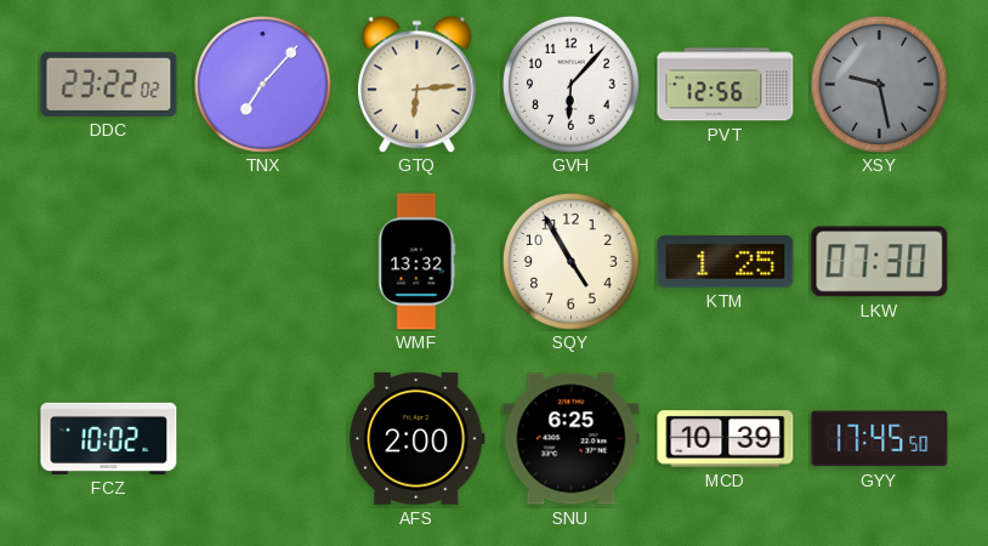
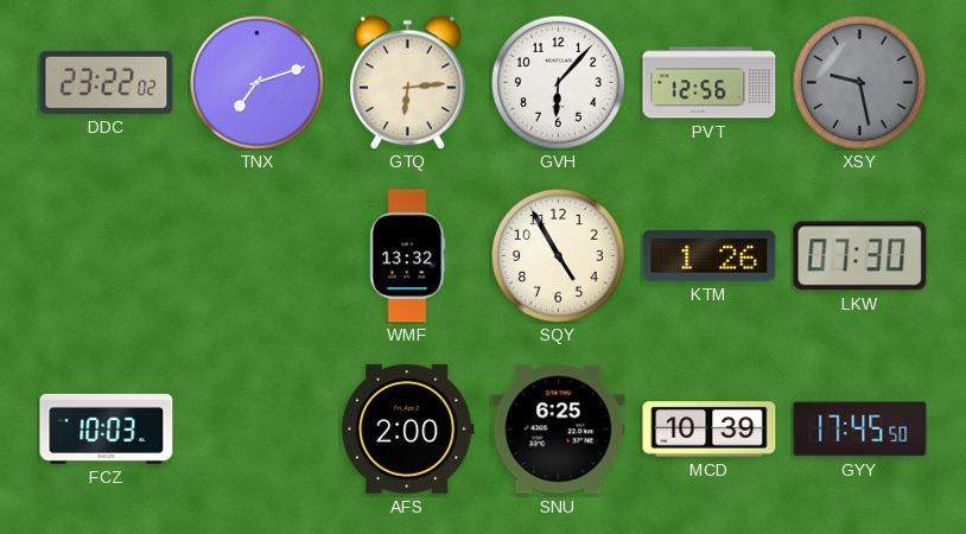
TNX: 7:07 -> 7:12 (256, 82)
KTM: 1:25 -> 1:26 (710, 256)
FCZ: 10:02 -> 10:03 (107, 428)
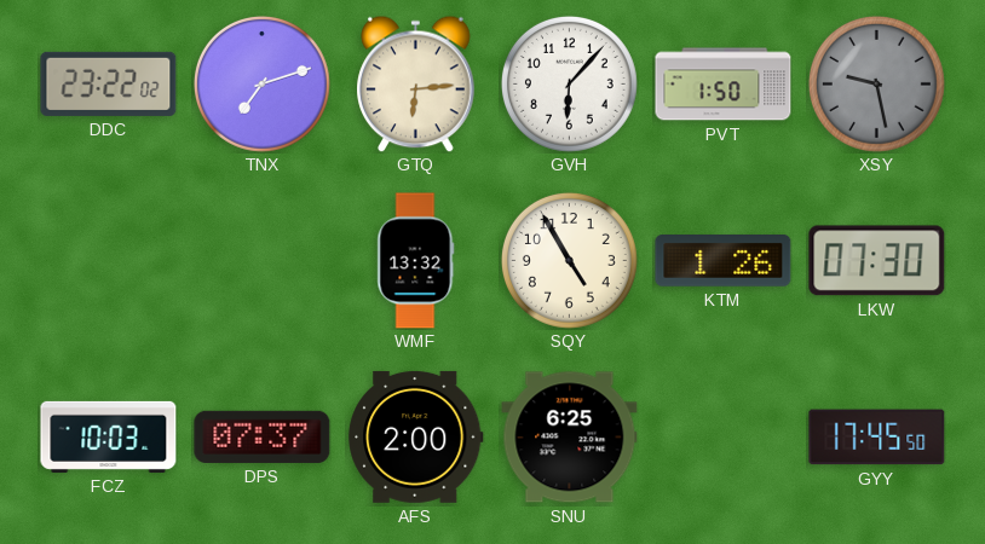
PVT: 12:56 -> 1:50 (724, 85)
DPS: none -> 07:37 (263, 436)
MCD: 10:39 -> none (710, 430)
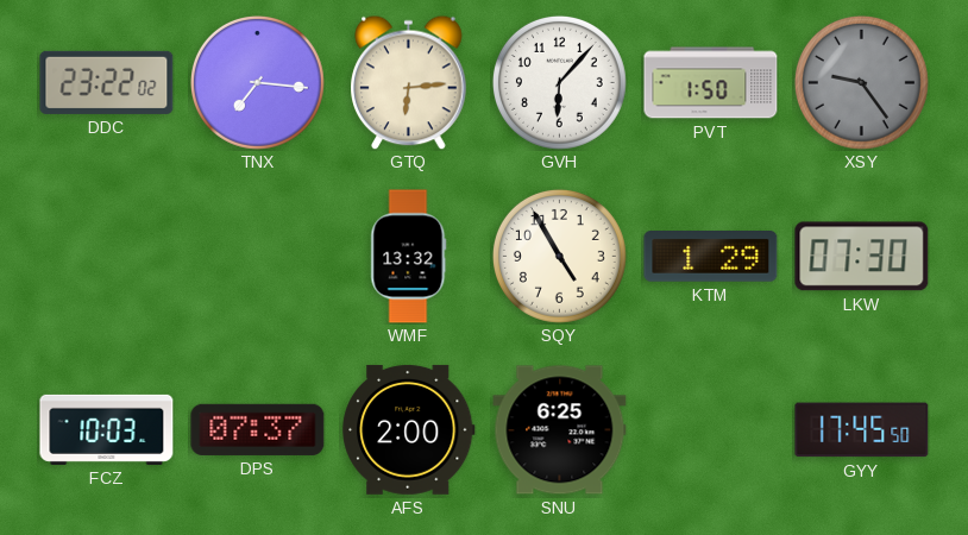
TNX: 7:12 -> 7:16 (257, 82)
XSY: 9:28 -> 9:24 (861, 82)
KTM: 1:26 -> 1:29 (711, 257)
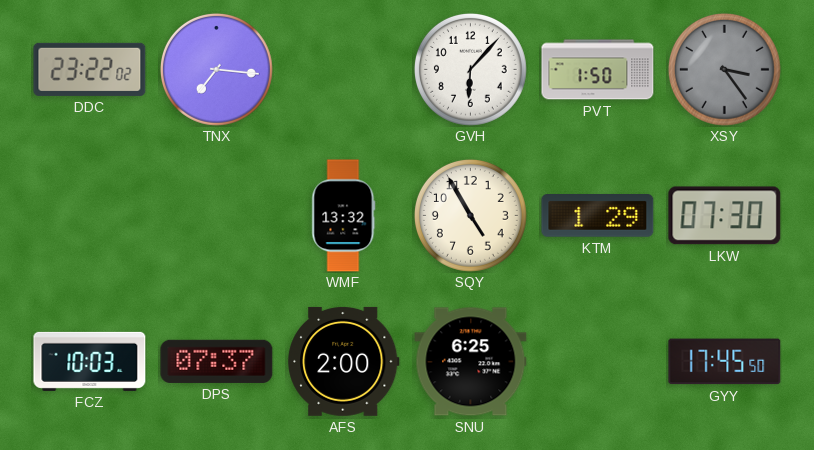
GTQ: 6:14 -> none (409, 82)
XSY: 9:24 -> 3:24 (724, 69)
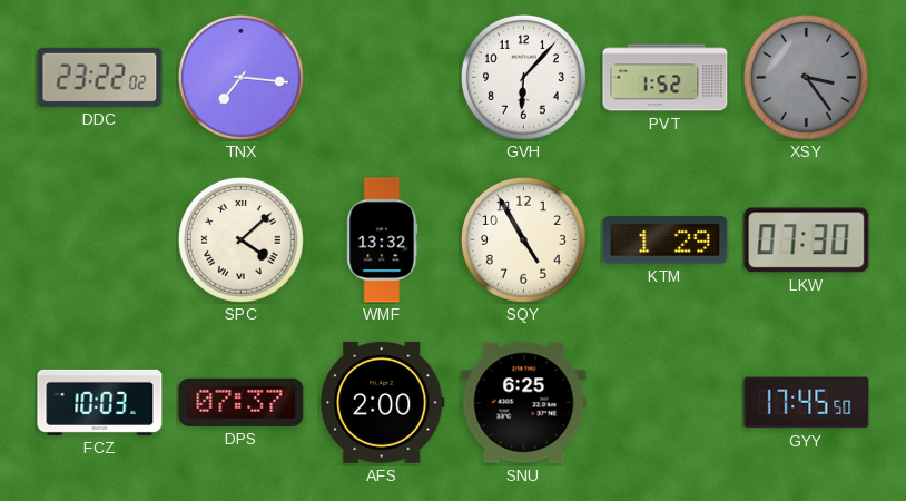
PVT: 1:50 -> 1:52 (666, 78)
SPC: none -> 4:08 (240, 239)
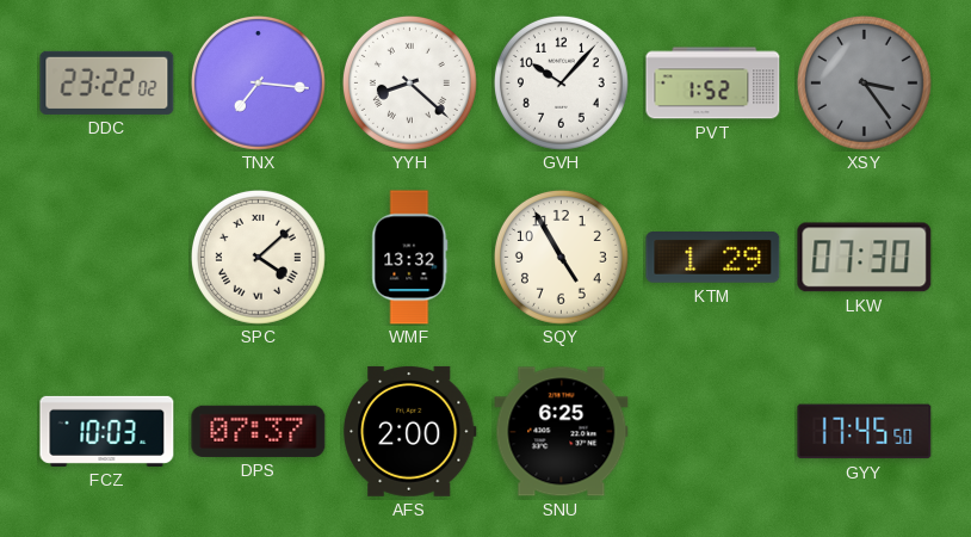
YYH: none -> 8:22 (409, 82)
GVH: 6:07 -> 10:07 (561, 82)
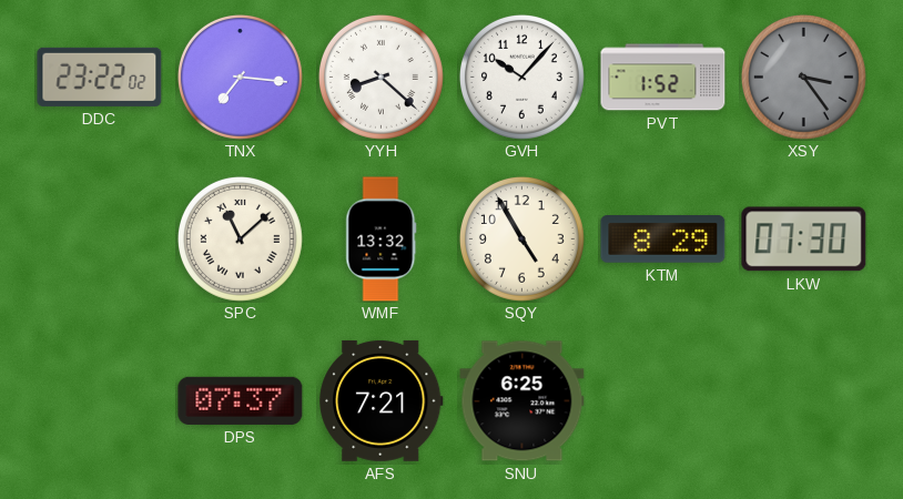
SPC: 4:08 -> 11:08 (240, 238)
KTM: 1:29 -> 8:29 (663, 240)
FCZ: 10:03 -> none (107, 431)
AFS: 2:00 -> 7:21 (382, 400)
GYY: 17:45 -> none (865, 432)
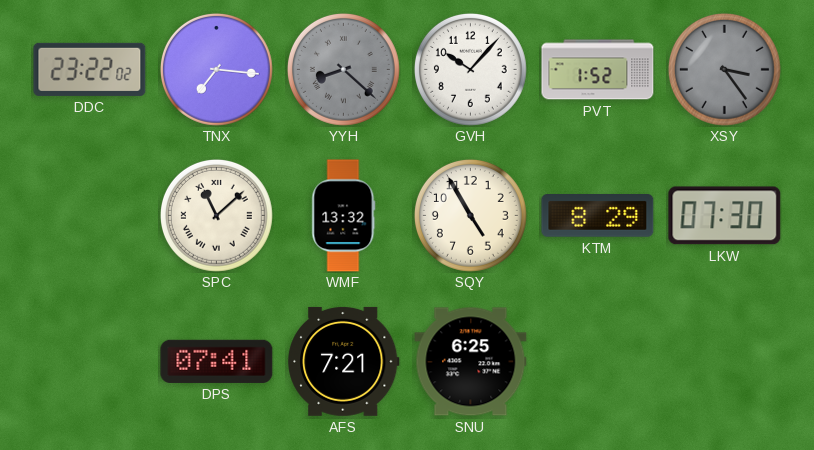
YYH dial: white -> grey (343, 69)
DPS: 07:37 -> 07:41 (217, 361)
